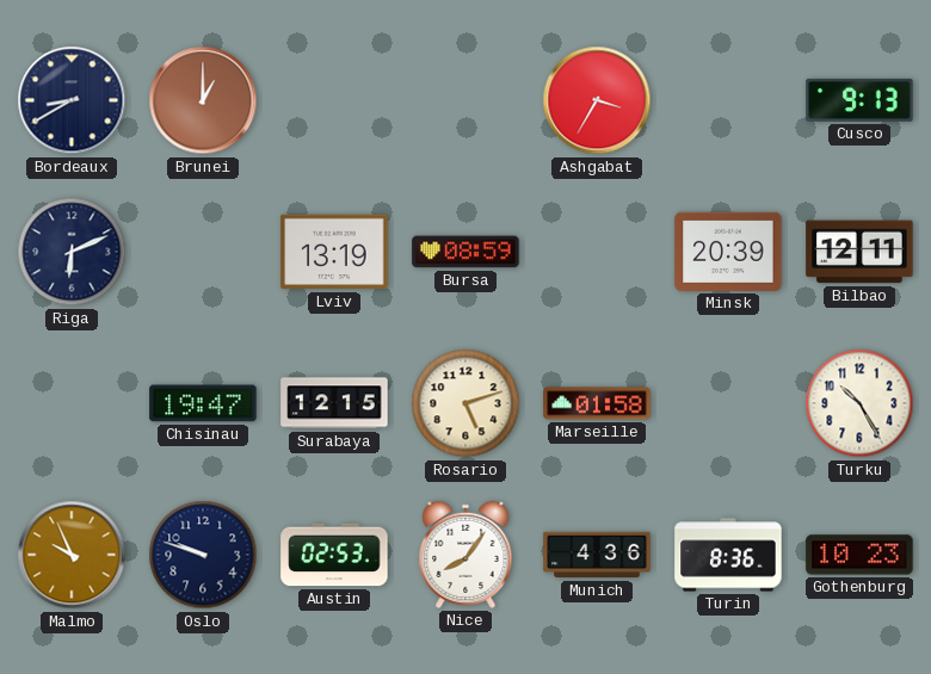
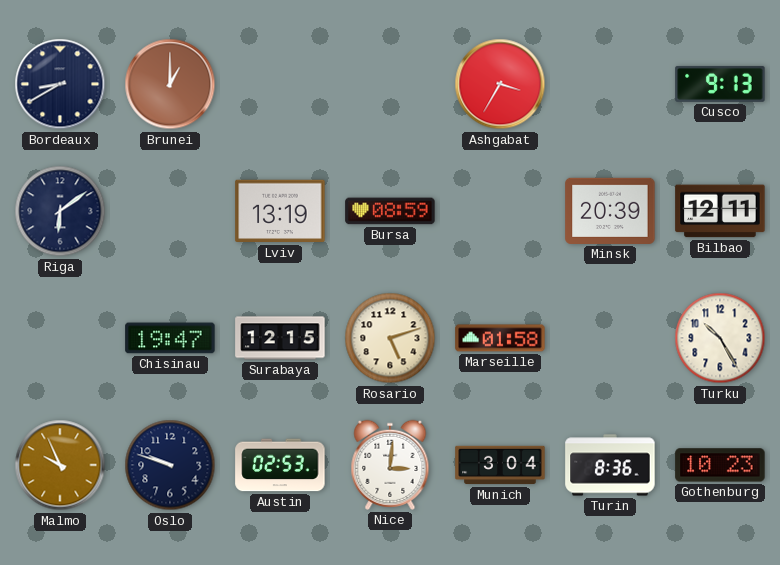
Riga: 6:11 -> 6:09 (60, 211)
Nice: 8:06 -> 3:01 (390, 465)
Munich: 4:36 -> 3:04 (500, 465)
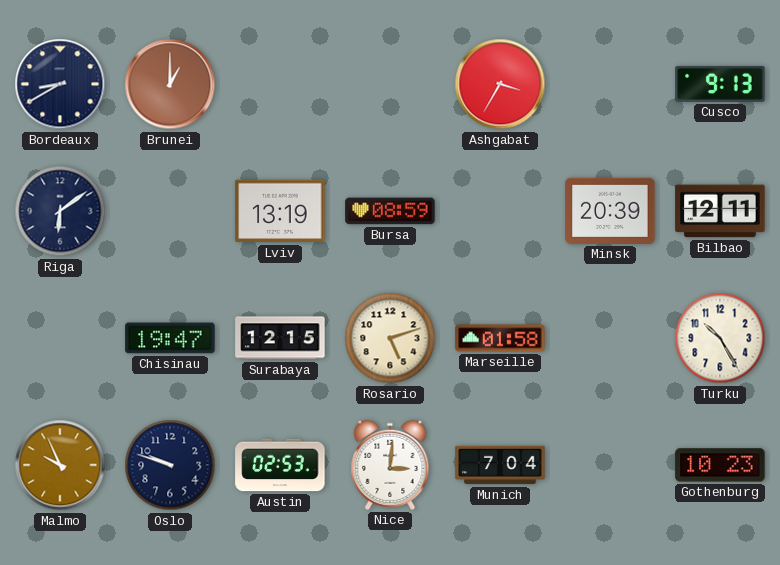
Munich: 3:04 -> 7:04 (500, 465)
Turin: 8:36 -> none (610, 465)
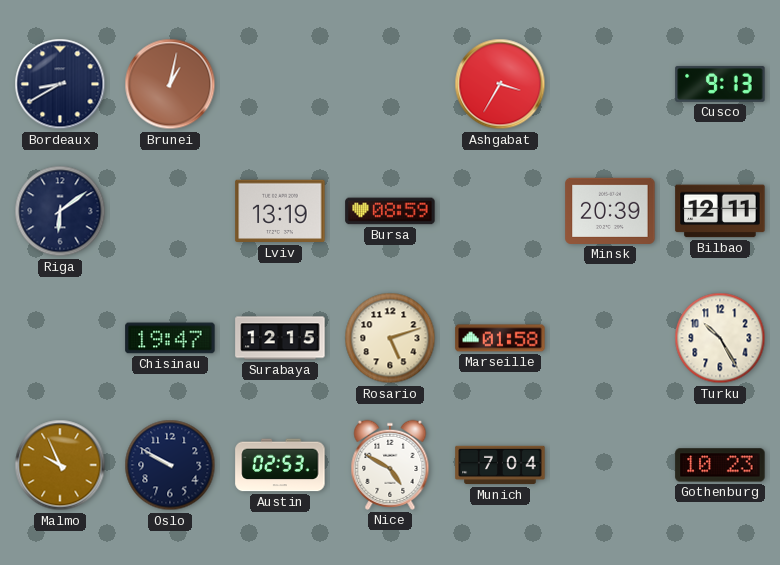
Brunei: 1:00 -> 1:02 (170, 84)
Oslo: 9:48 -> 9:50 (170, 465)
Nice: 3:01 -> 4:50 (390, 465)
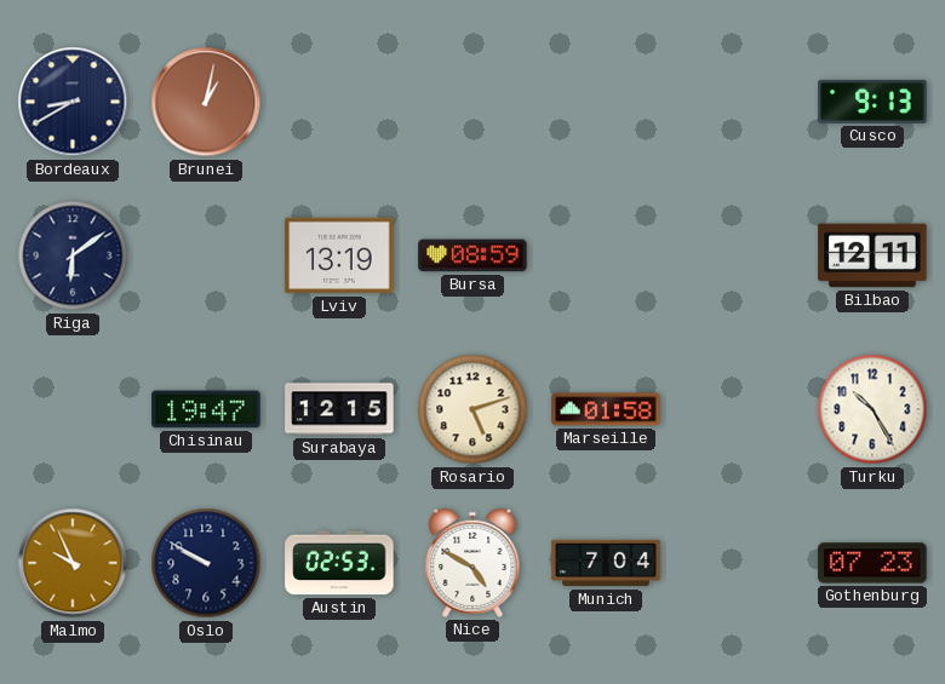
Ashgabat: 3:35 -> none (500, 84)
Minsk: 20:39 -> none (610, 211)
Gothenburg: 10:23 -> 07:23 (872, 563)
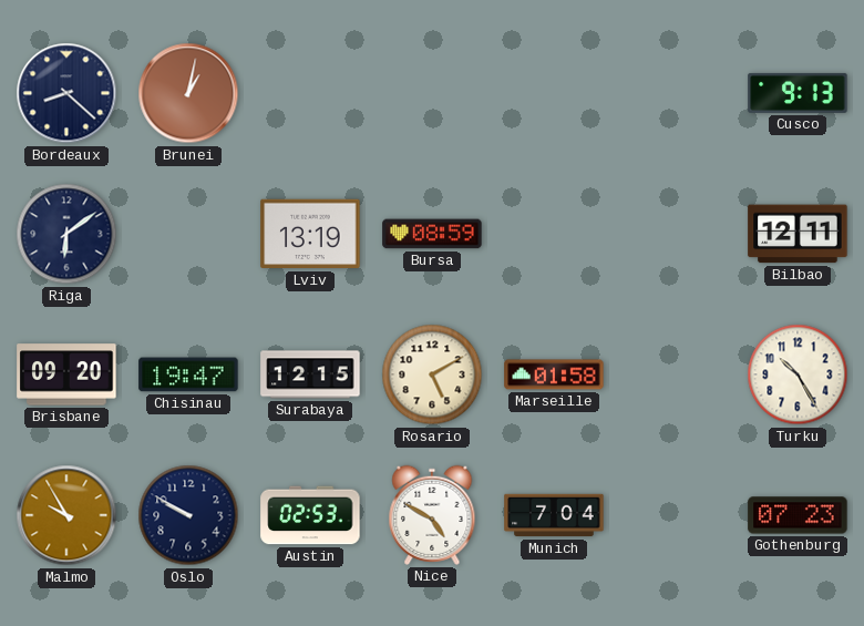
Bordeaux: 8:40 -> 8:22 (66, 93)
Brisbane: none -> 09:20 (66, 374)
Rosario: 5:12 -> 5:10 (432, 374)
Malmo: 9:56 -> 9:55 (66, 515)
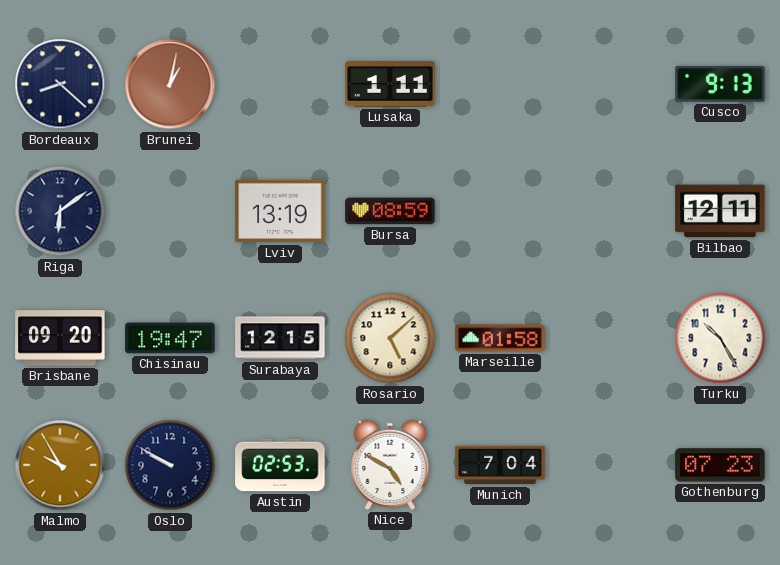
Lusaka: none -> 1:11 (390, 84)
Rosario: 5:10 -> 5:08 (390, 338)
